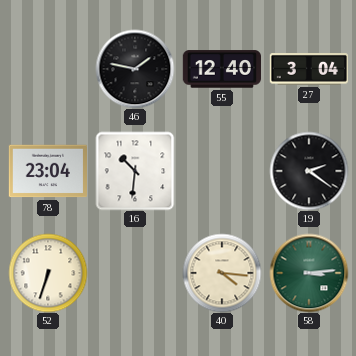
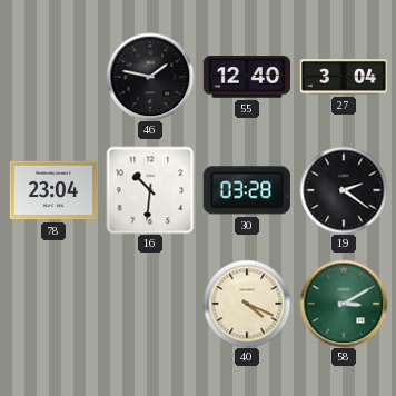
30: none -> 03:28 (247, 190)
52: 6:33 -> none (48, 273)
40: 4:16 -> 4:19 (247, 304)
58: 3:14 -> 3:10 (344, 304)
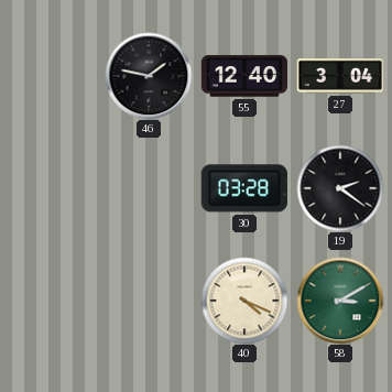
78: 23:04 -> none (52, 190)
16: 10:31 -> none (150, 190)
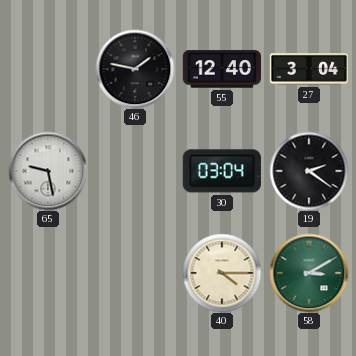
65: none -> 9:28 (48, 171)
30: 03:28 -> 03:04 (222, 171)
40: 4:19 -> 4:15 (222, 273)
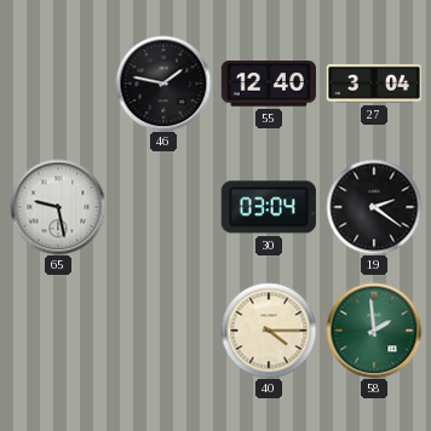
58: 3:10 -> 1:59 (374, 331)
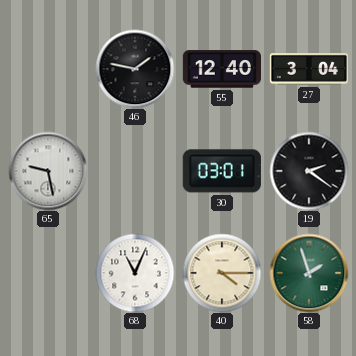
30: 03:04 -> 03:01 (222, 171)
68: none -> 11:04 (135, 273)
58: 1:59 -> 1:57 (309, 273)
